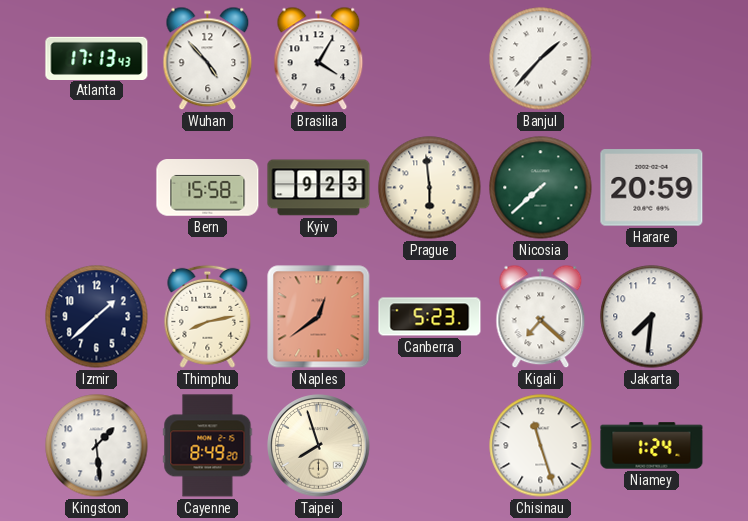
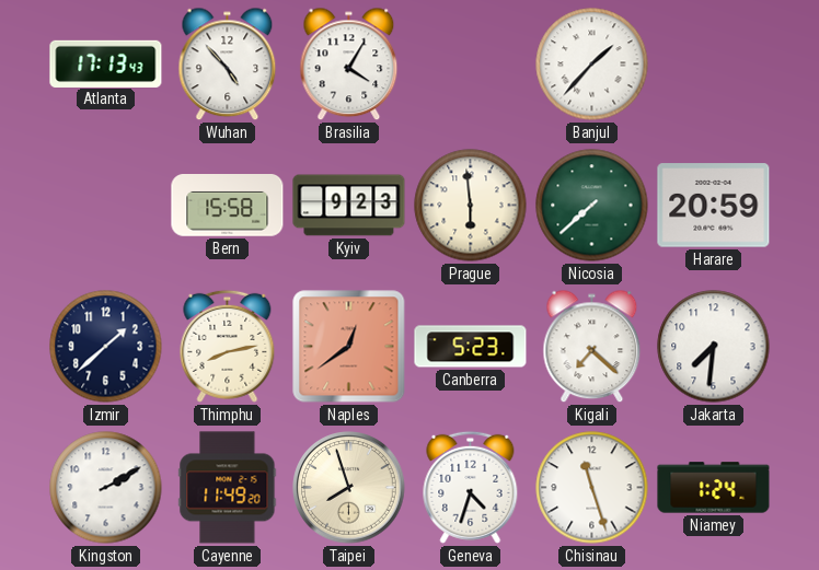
Kingston: 1:29 -> 2:10 (106, 488)
Cayenne: 8:49 -> 11:49 (228, 488)
Geneva: none -> 4:33 (471, 487)
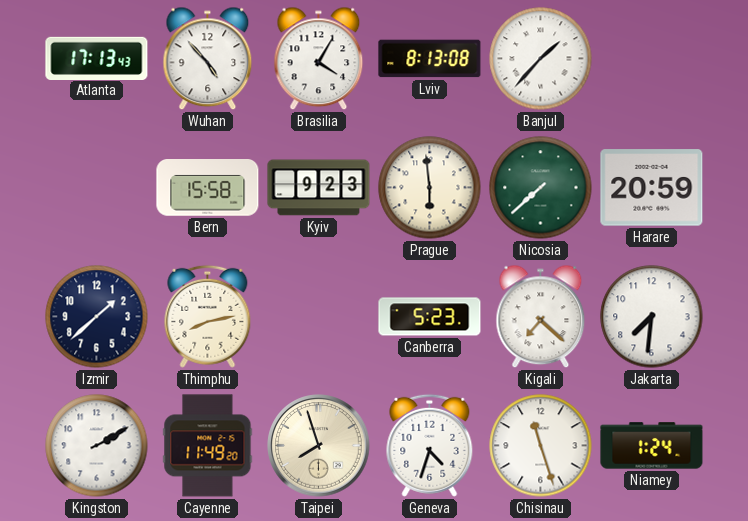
Lviv: none -> 8:13 (430, 59)
Naples: 12:39 -> none (349, 347)
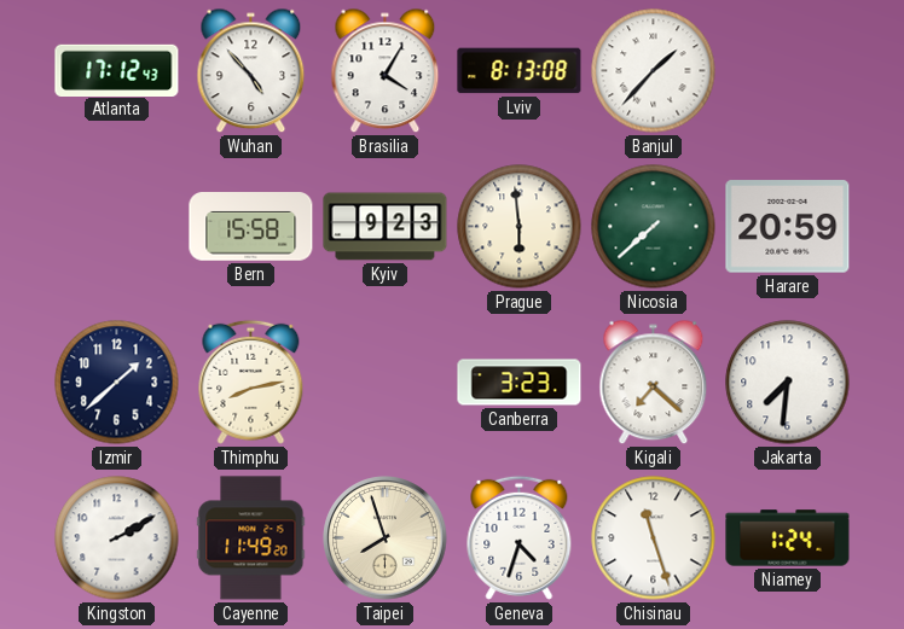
Atlanta: 17:13 -> 17:12 (117, 70)
Canberra: 5:23 -> 3:23 (520, 383)
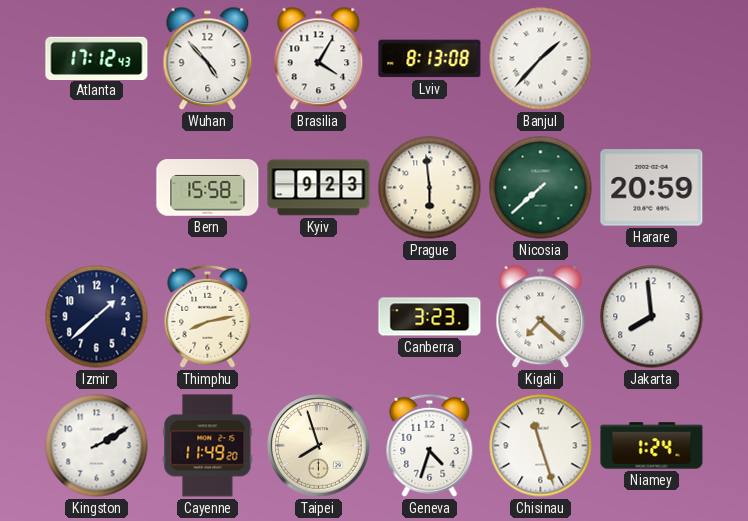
Jakarta: 7:31 -> 7:59 (652, 317)
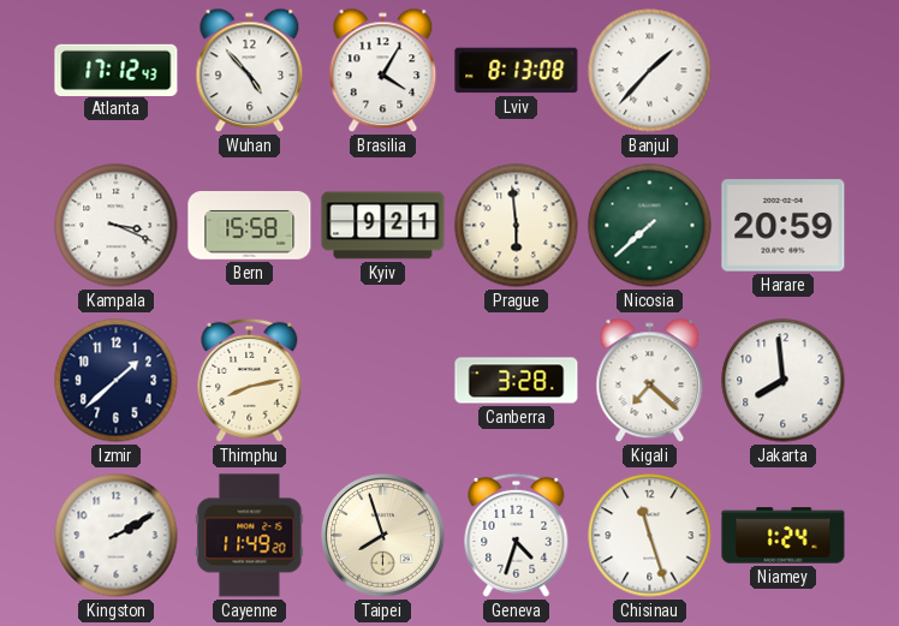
Kampala: none -> 3:19 (117, 226)
Kyiv: 9:23 -> 9:21 (383, 226)
Canberra: 3:23 -> 3:28 (517, 381)
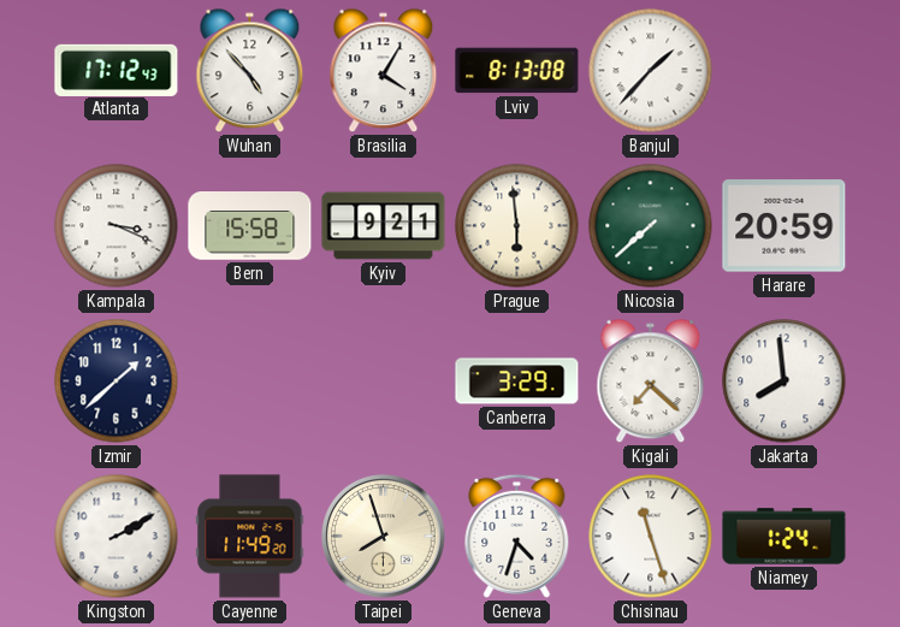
Thimphu: 8:13 -> none (250, 380)
Canberra: 3:28 -> 3:29 (517, 381)
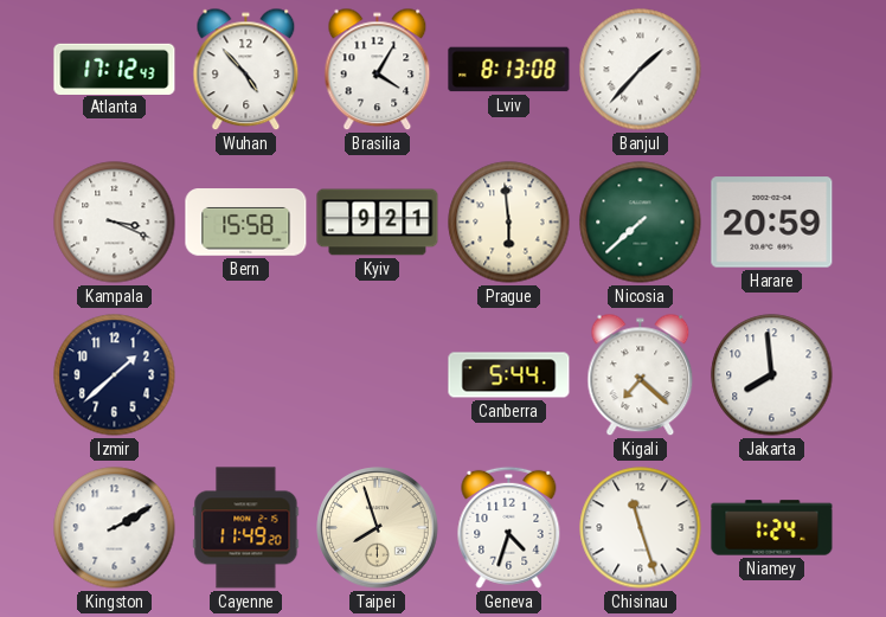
Canberra: 3:29 -> 5:44 (509, 375)
